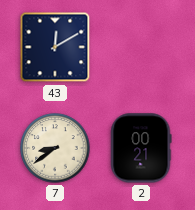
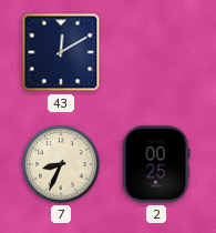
7: 8:39 -> 8:34 (61, 164)
2: 00:21 -> 00:25 (156, 164)
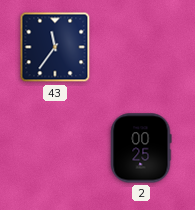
43: 12:10 -> 11:36 (55, 47)
7: 8:34 -> none (61, 164)
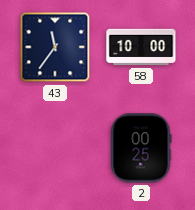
58: none -> 10:00 (141, 47)
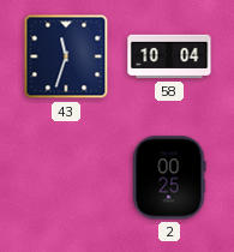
43: 11:36 -> 11:33 (66, 56)
58: 10:00 -> 10:04 (169, 56)
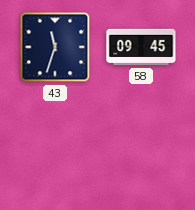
58: 10:04 -> 09:45 (141, 47)
2: 00:25 -> none (169, 178)
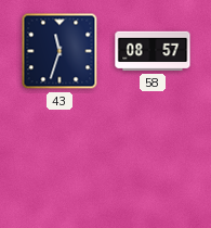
58: 09:45 -> 08:57 (153, 51)
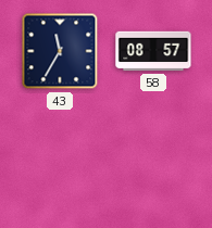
43: 11:33 -> 11:35 (60, 51)
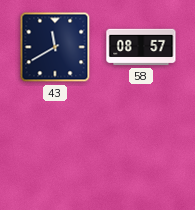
43: 11:35 -> 11:40 (55, 47)
